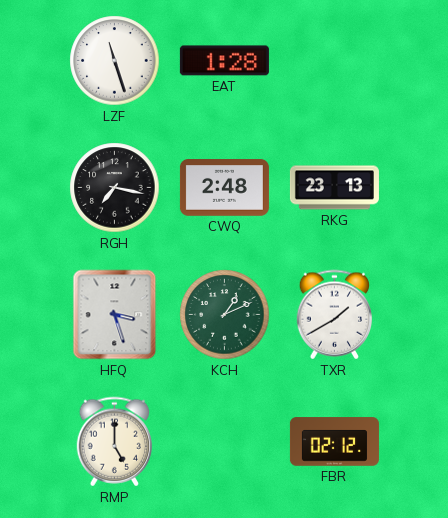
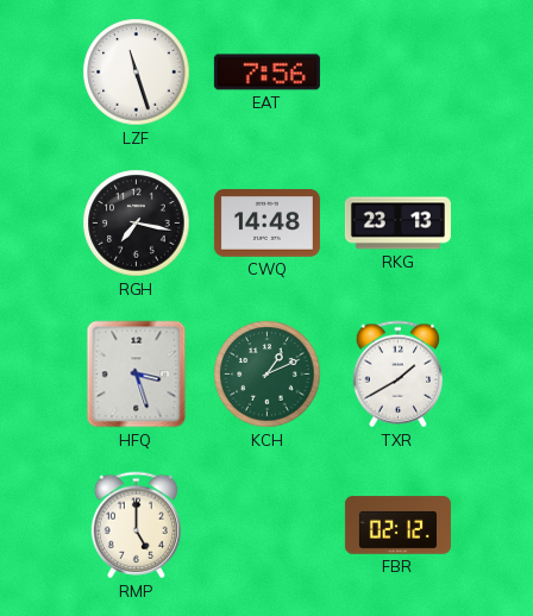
EAT: 1:28 -> 7:56 (266, 73)
CWQ: 2:48 -> 14:48 (266, 224)
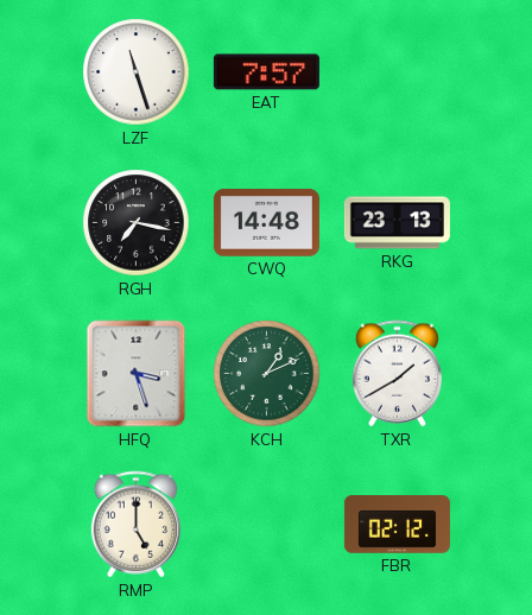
EAT: 7:56 -> 7:57 (266, 72)
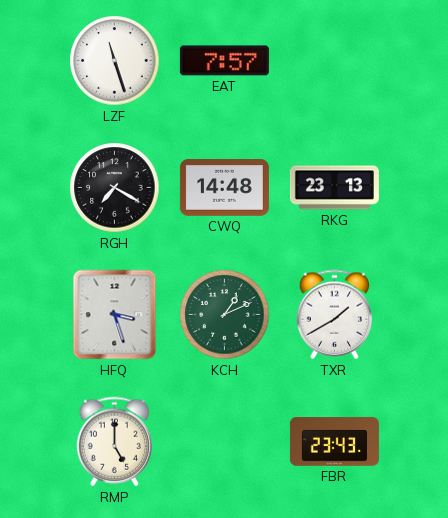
RGH: 7:17 -> 7:20 (115, 188)
FBR: 02:12 -> 23:43 (334, 442)
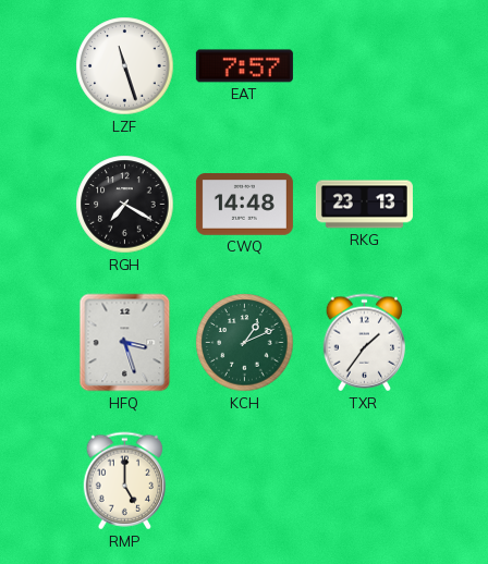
TXR: 1:40 -> 1:36 (365, 343)
FBR: 23:43 -> none (334, 442)
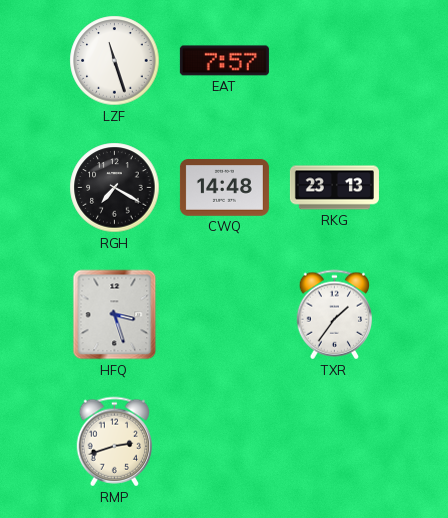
KCH: 1:11 -> none (245, 343)
RMP: 5:00 -> 2:42 (115, 442)
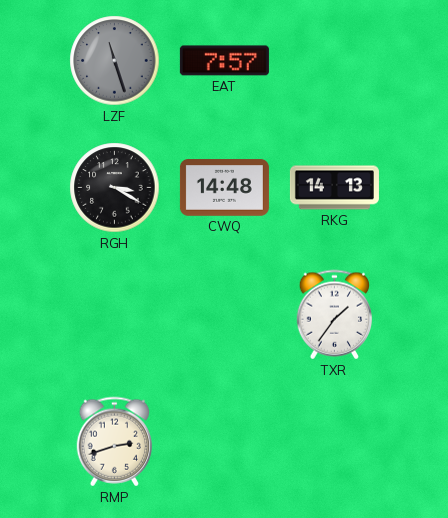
LZF dial: white -> grey (115, 61)
RGH: 7:20 -> 3:20 (115, 188)
RKG: 23:13 -> 14:13 (334, 188)
HFQ: 3:27 -> none (115, 315)
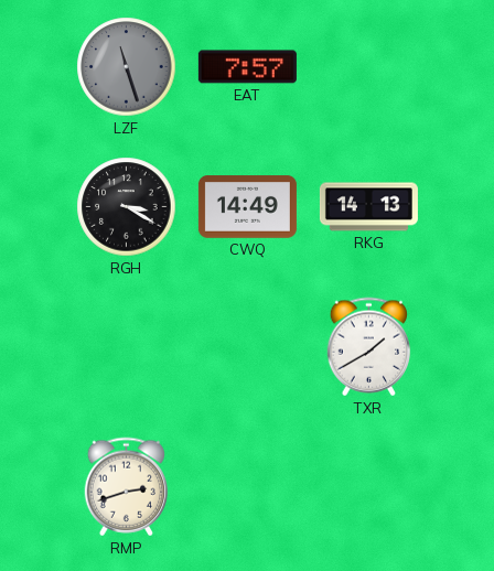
CWQ: 14:48 -> 14:49 (247, 207)
TXR: 1:36 -> 1:40 (369, 347)
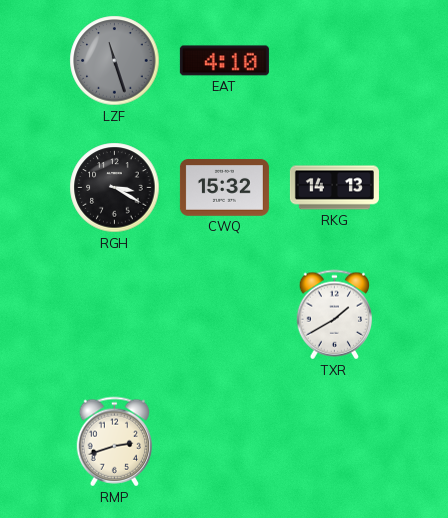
EAT: 7:57 -> 4:10 (224, 61)
CWQ: 14:49 -> 15:32 (224, 188)
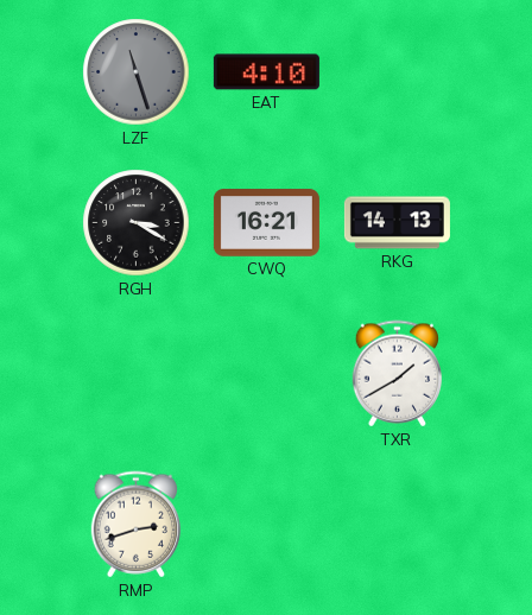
CWQ: 15:32 -> 16:21 (266, 223)
